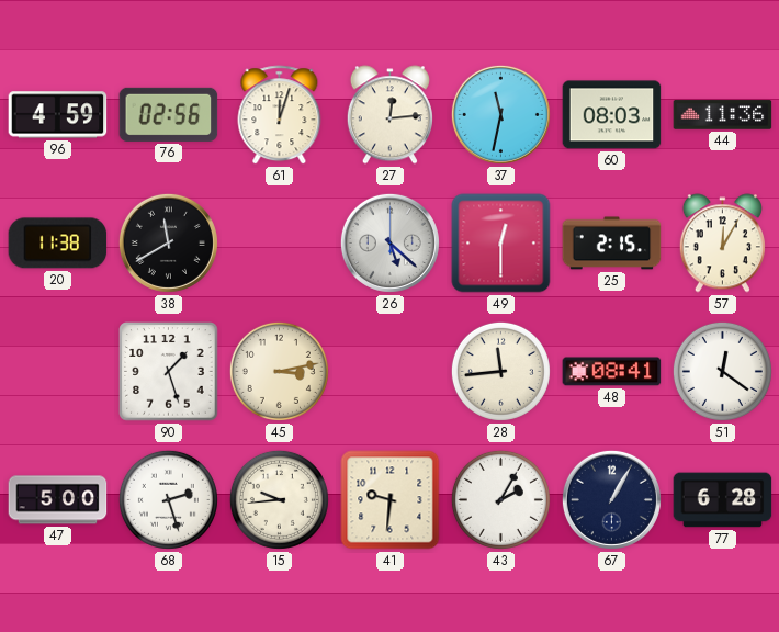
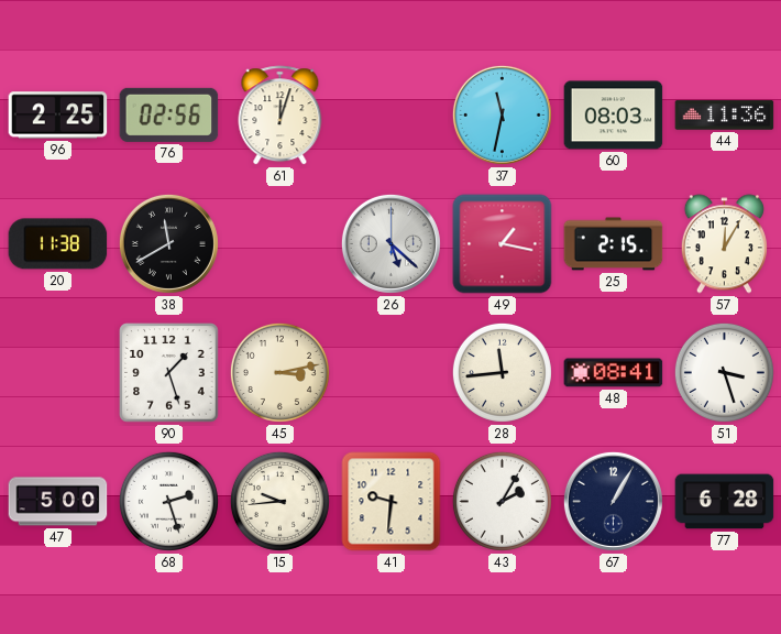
96: 4:59 -> 2:25 (58, 116)
27: 12:14 -> none (390, 115)
49: 12:30 -> 1:17 (503, 244)
51: 12:21 -> 3:27 (724, 372)
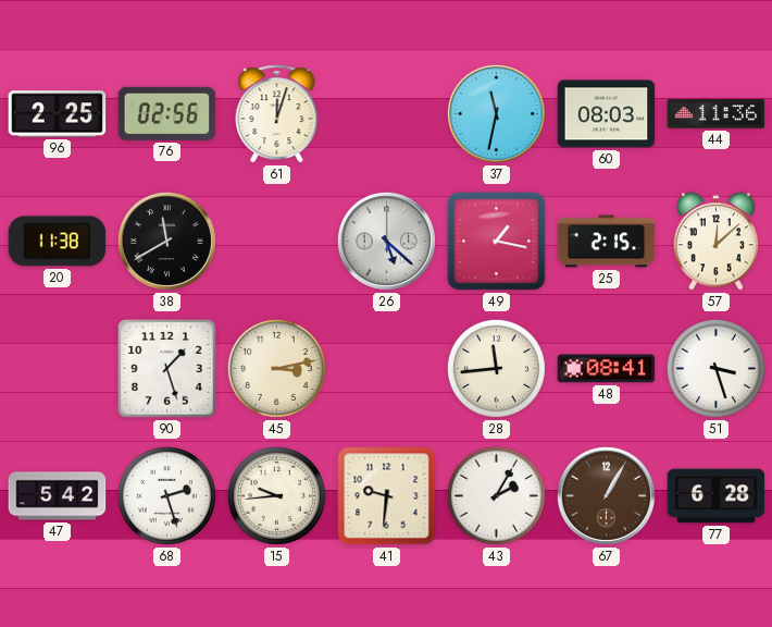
57: 12:05 -> 12:08 (715, 242)
47: 5:00 -> 5:42 (58, 496)
67 dial: navy -> brown (606, 495)
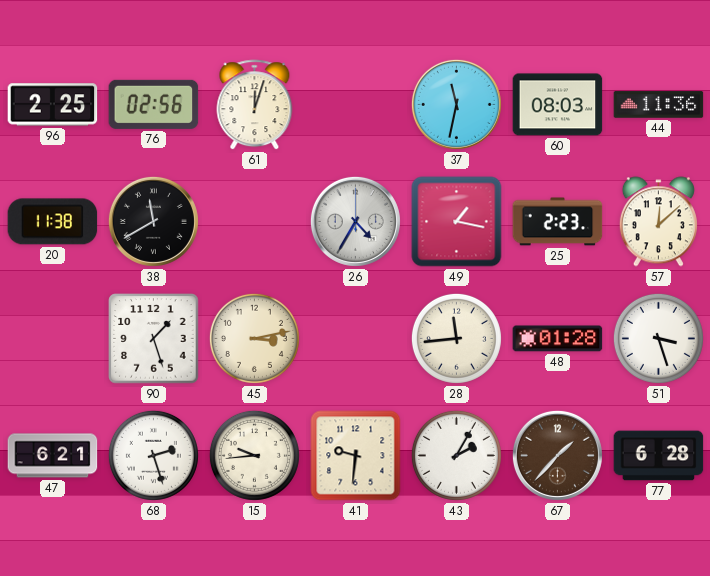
26: 5:22 -> 4:35 (355, 221)
25: 2:15 -> 2:23 (558, 222)
48: 08:41 -> 01:28 (558, 339)
47: 5:42 -> 6:21 (53, 456)
67: 1:05 -> 1:37 (557, 455)
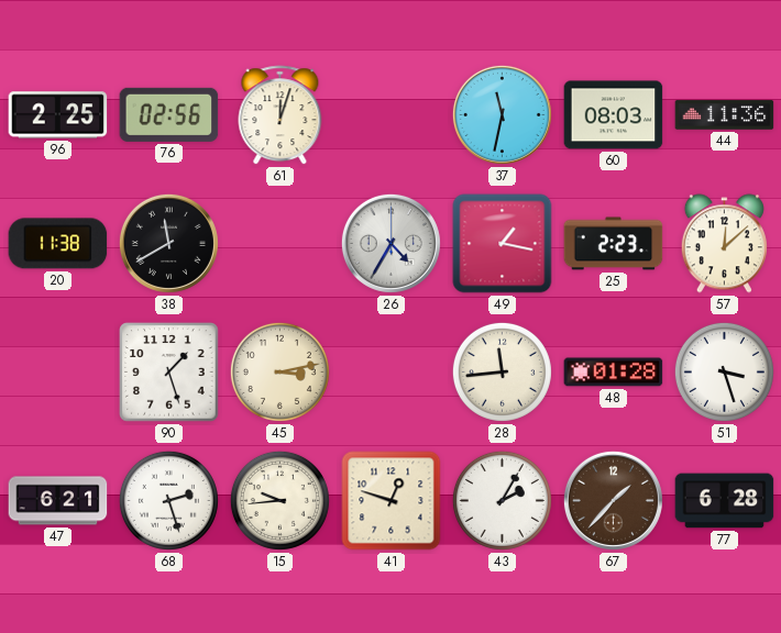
41: 9:31 -> 12:48 (392, 501)
